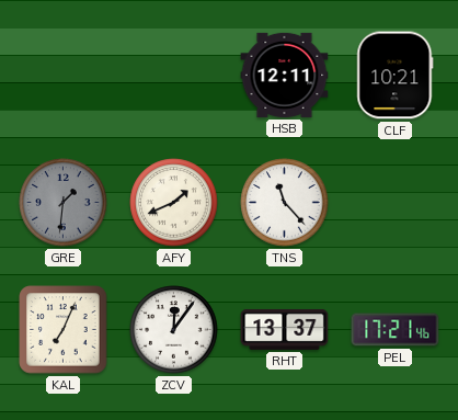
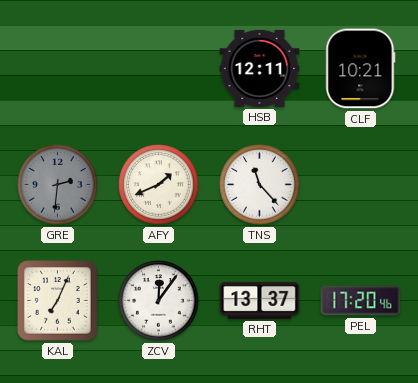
GRE: 1:31 -> 2:31 (58, 185)
PEL: 17:21 -> 17:20 (361, 301)
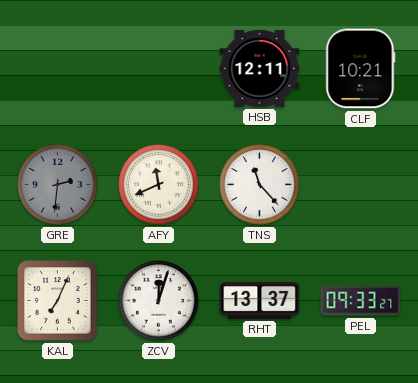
AFY: 1:41 -> 11:41 (159, 185)
ZCV: 12:06 -> 12:03 (159, 301)
PEL: 17:20 -> 09:33 (361, 301)
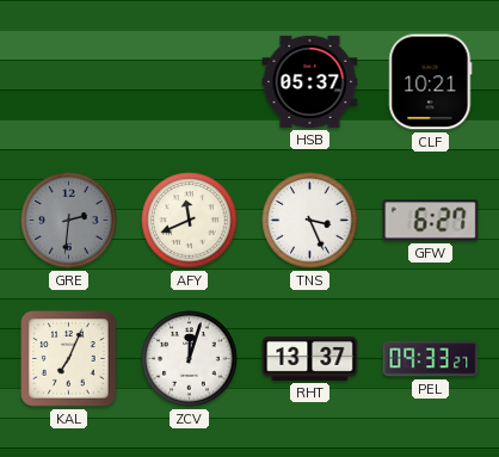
HSB: 12:11 -> 05:37 (310, 81)
TNS: 11:23 -> 3:26 (310, 221)
GFW: none -> 6:27 (431, 221)
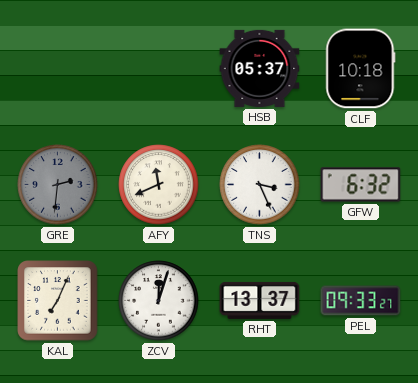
CLF: 10:21 -> 10:18 (361, 69)
GFW: 6:27 -> 6:32 (361, 185)
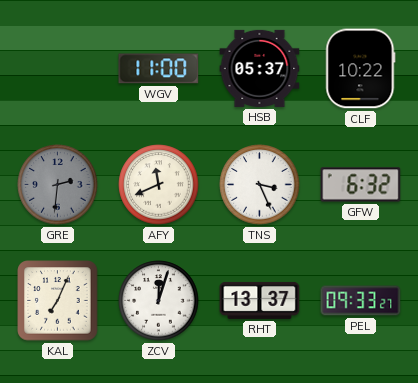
WGV: none -> 11:00 (159, 69)
CLF: 10:18 -> 10:22 (361, 69)
